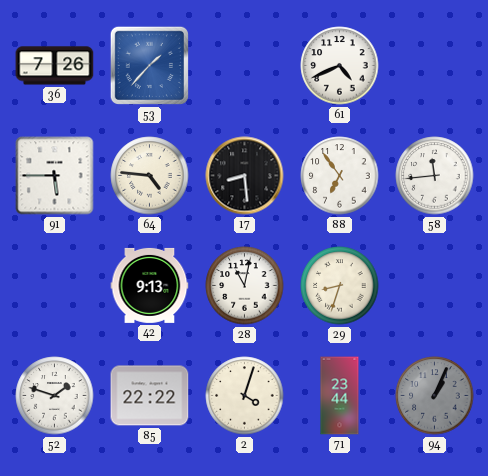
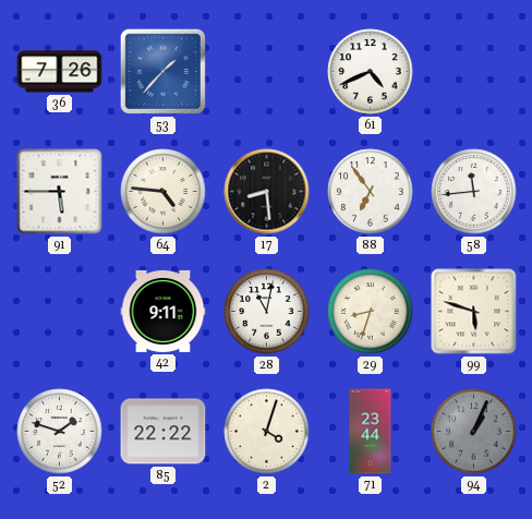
42: 9:13 -> 9:11 (164, 311)
99: none -> 5:48 (474, 312)
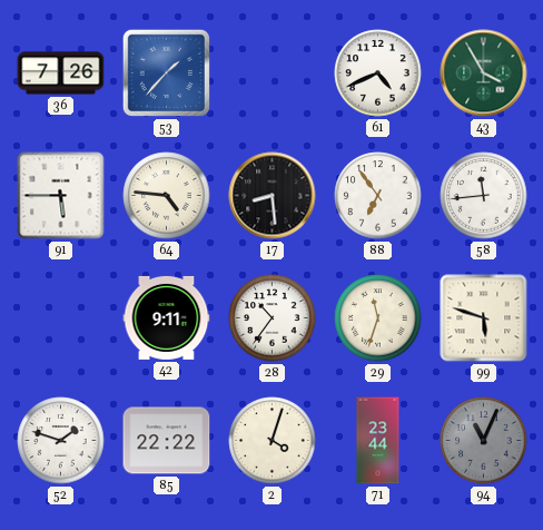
43: none -> 3:55 (484, 73)
28: 11:02 -> 10:36 (273, 318)
29: 8:33 -> 11:33 (378, 318)
94: 1:04 -> 11:04 (484, 441)
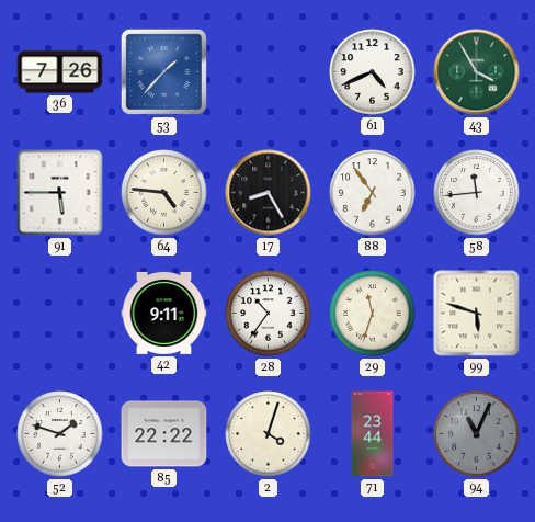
17: 8:29 -> 8:25 (269, 193)
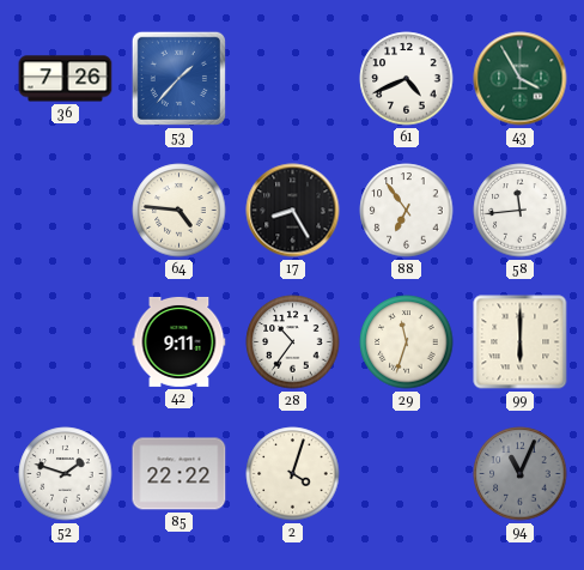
91: 5:45 -> none (60, 193)
99: 5:48 -> 6:00 (521, 342)
71: 23:44 -> none (373, 434)
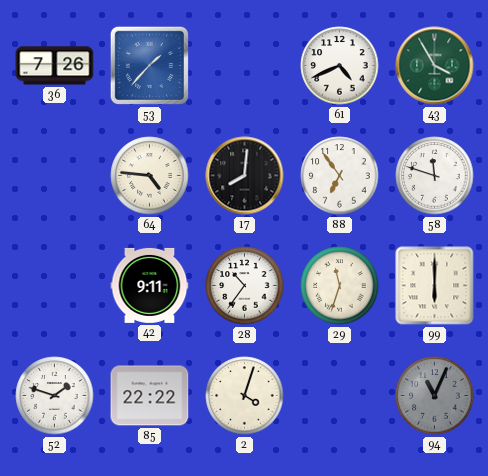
17: 8:25 -> 8:01 (245, 176)
58: 11:44 -> 11:48 (435, 176)
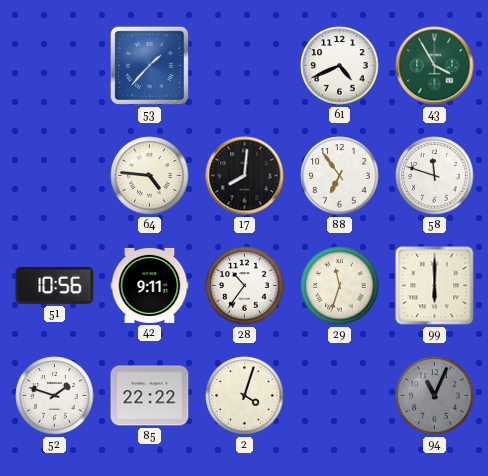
36: 7:26 -> none (55, 66)
51: none -> 10:56 (55, 285)
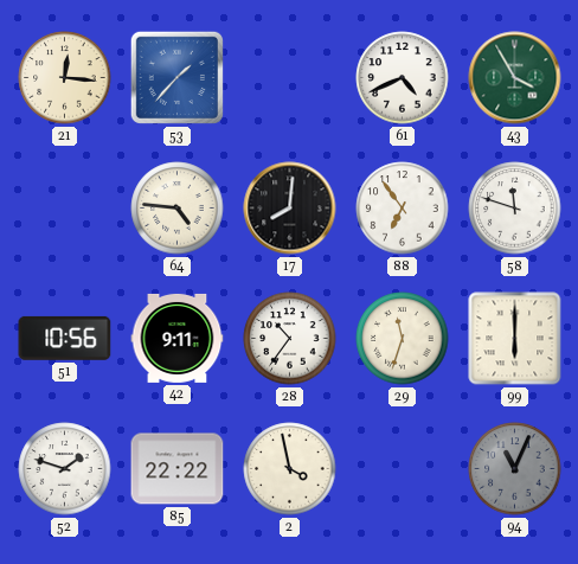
21: none -> 12:16 (65, 78)
2: 4:03 -> 3:58 (290, 469)
